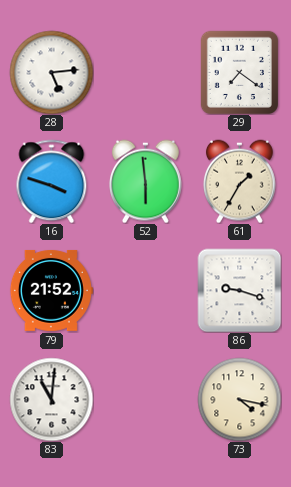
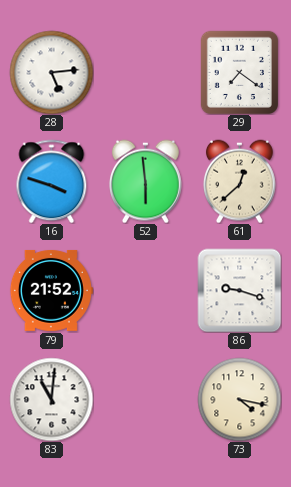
61: 1:35 -> 12:38 (240, 181)
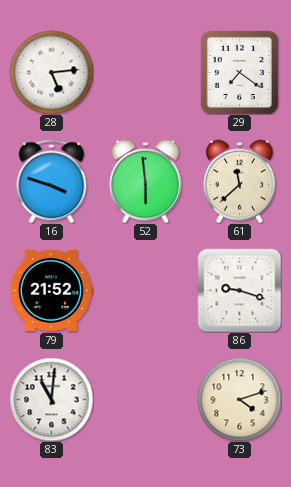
61: 12:38 -> 11:38 (240, 181)
73: 4:17 -> 4:12 (239, 399)
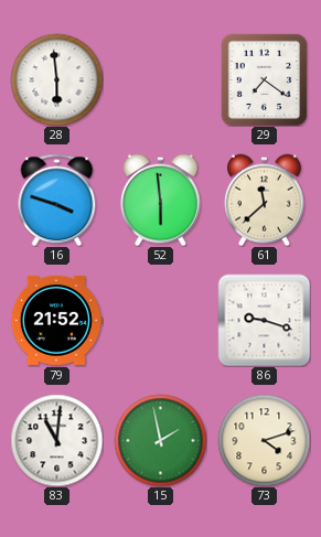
28: 5:14 -> 5:59 (56, 79)
15: none -> 1:58 (160, 440)
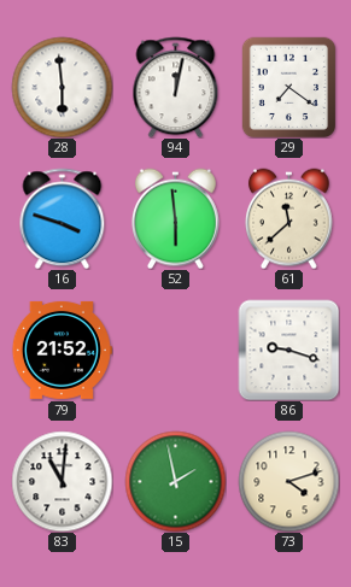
94: none -> 12:02 (176, 87)
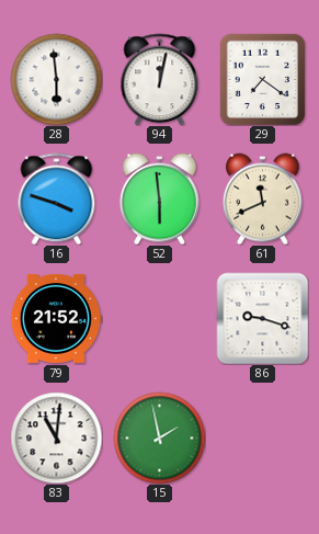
61: 11:38 -> 11:41 (263, 198)
73: 4:12 -> none (288, 481)
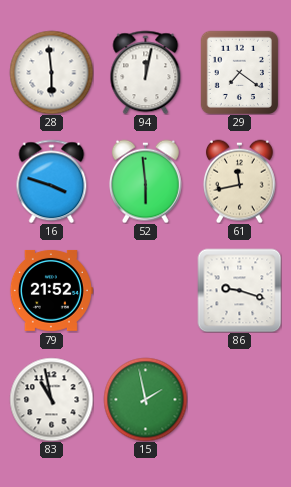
61: 11:41 -> 11:43 (240, 181)
83: 11:01 -> 10:58 (51, 399)
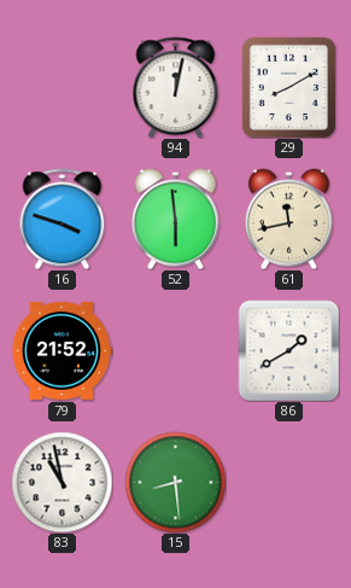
28: 5:59 -> none (51, 72)
29: 7:21 -> 8:10 (288, 87)
86: 9:18 -> 1:40 (288, 350)
15: 1:58 -> 8:29 (175, 482)
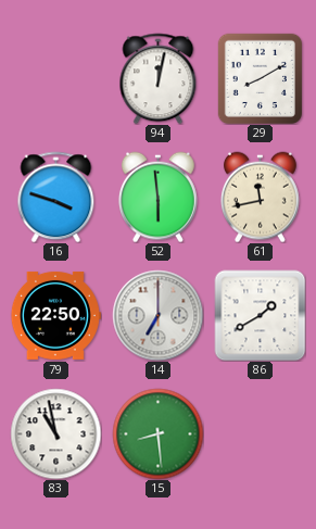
79: 21:52 -> 22:50 (55, 315)
14: none -> 7:00 (157, 315)
